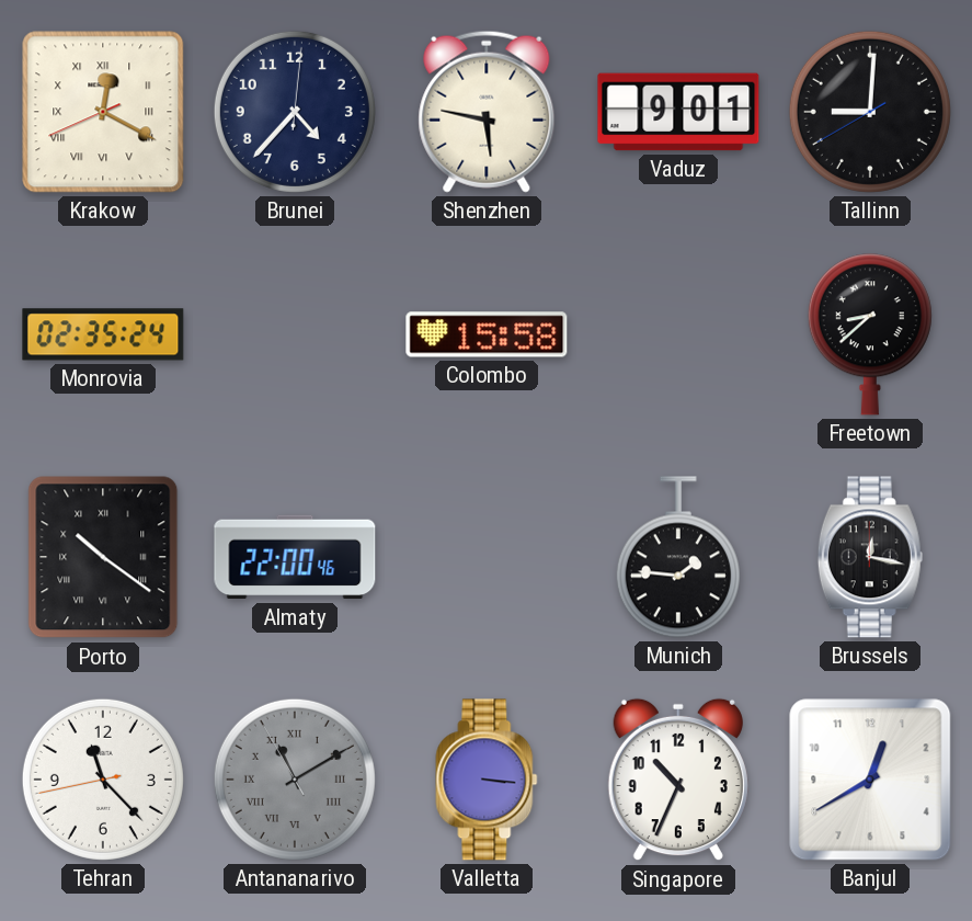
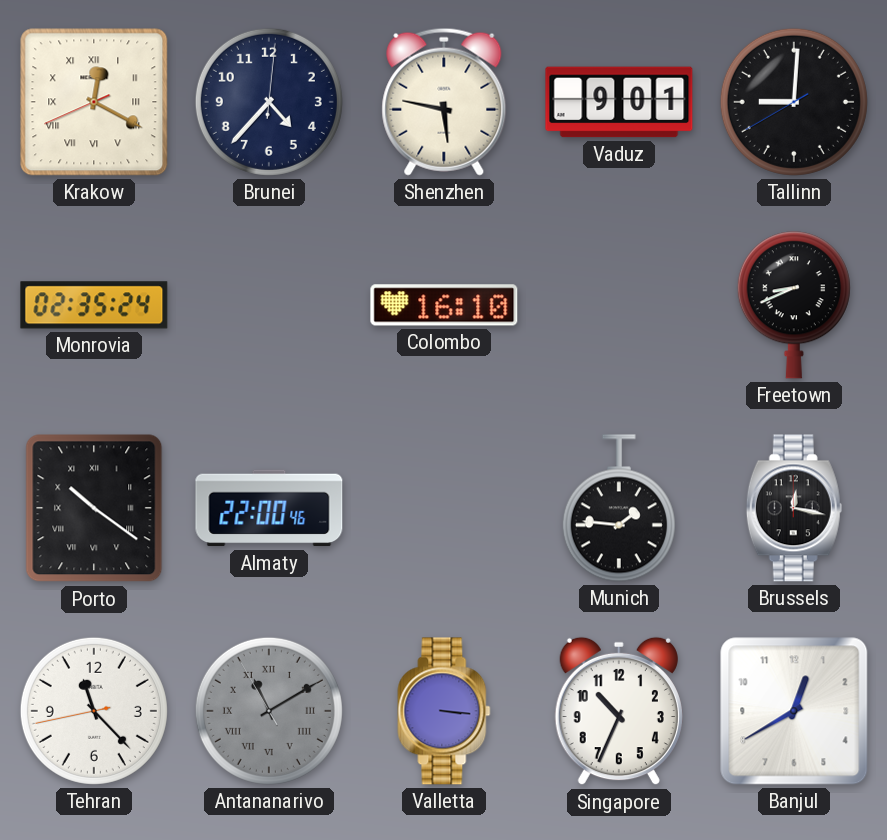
Colombo: 15:58 -> 16:10 (444, 305)
Freetown: 8:38 -> 8:41 (794, 305)
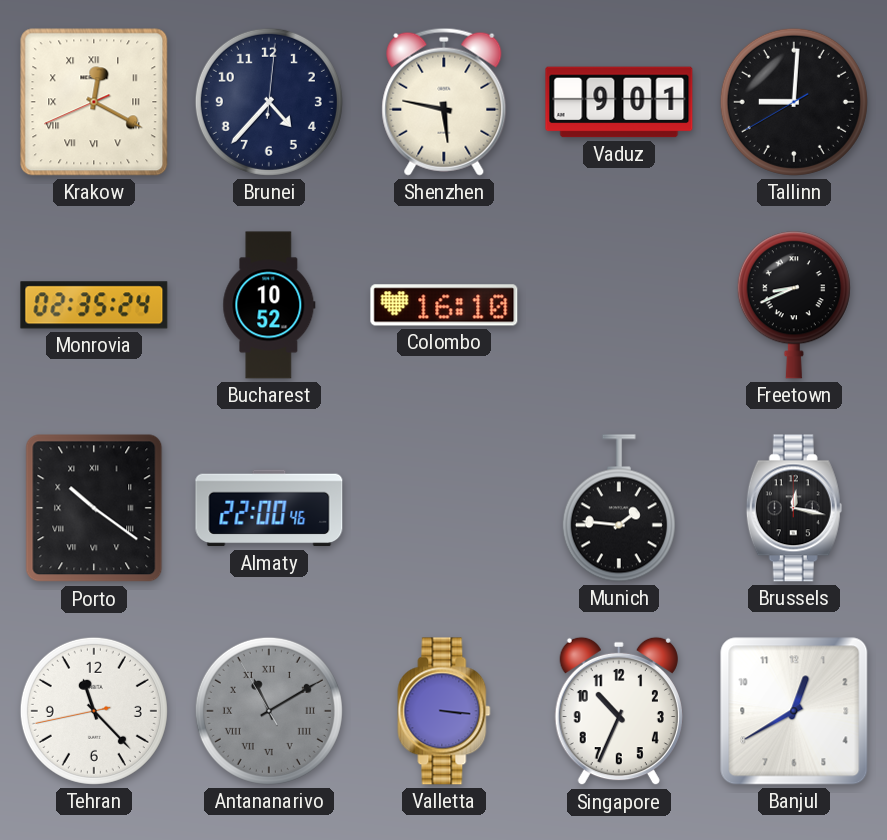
Bucharest: none -> 10:52 (269, 305)
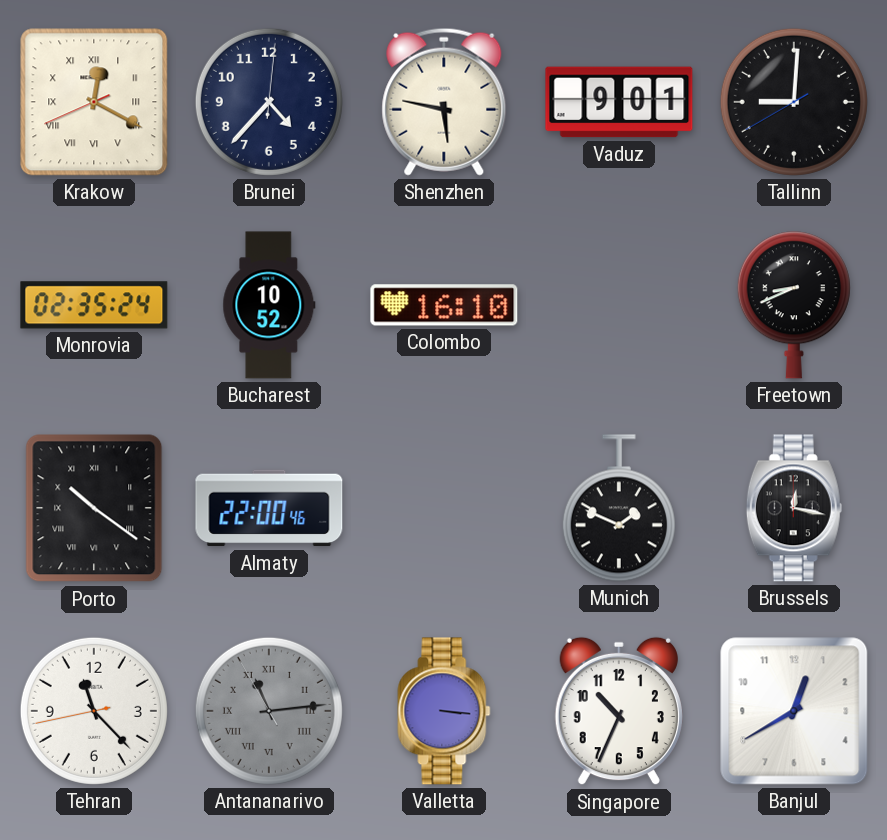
Munich: 1:46 -> 1:49 (619, 508)
Antananarivo: 11:09 -> 11:13 (269, 711)
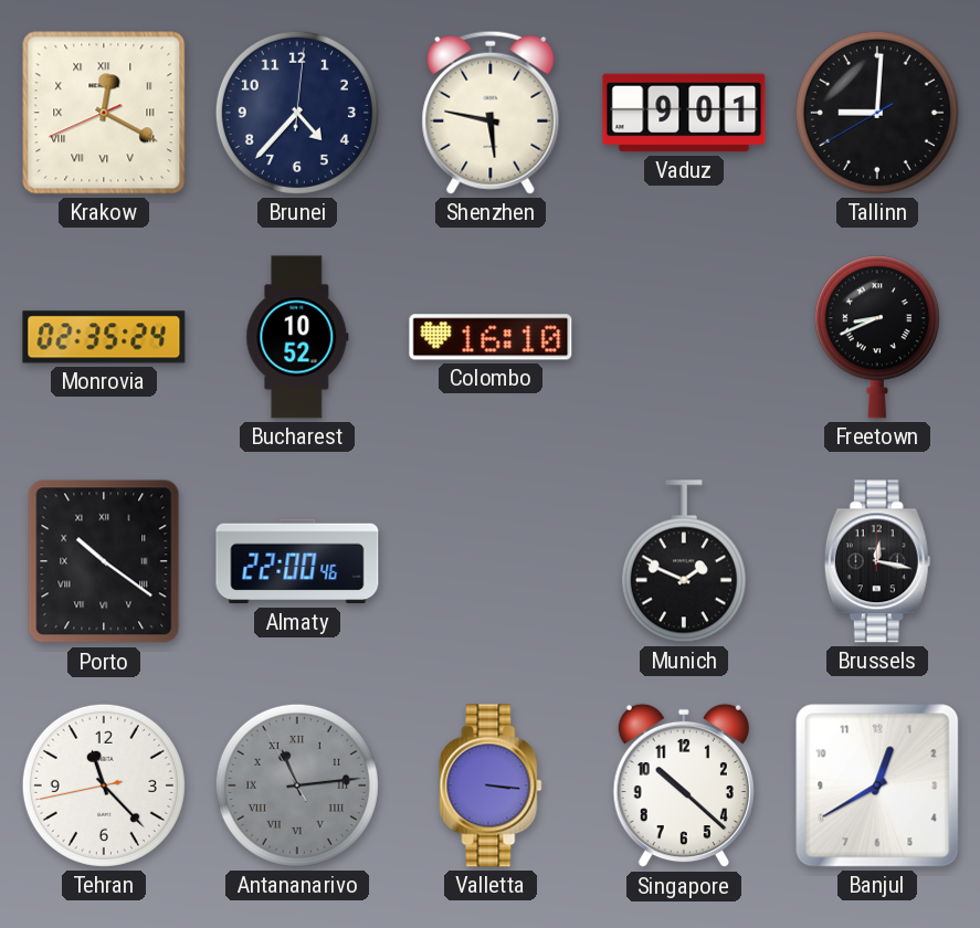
Singapore: 10:34 -> 10:22 (684, 785)
